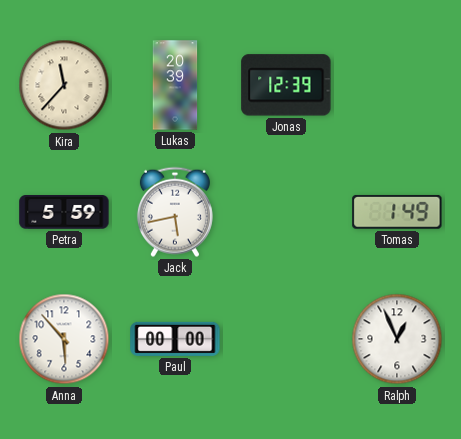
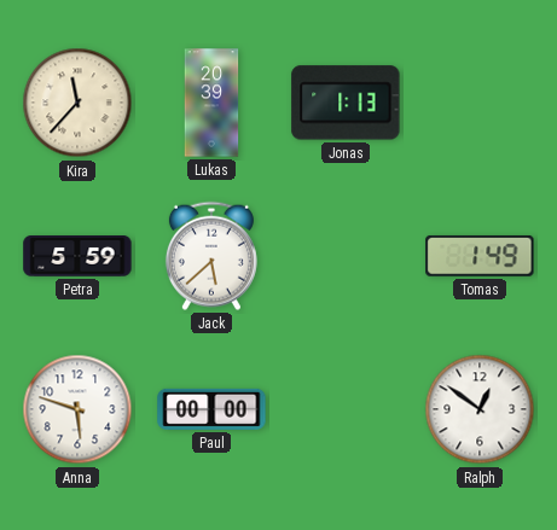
Jonas: 12:39 -> 1:13 (346, 103)
Jack: 5:43 -> 5:38 (211, 256)
Anna: 5:53 -> 5:48 (77, 409)
Ralph: 12:56 -> 12:51 (480, 409)
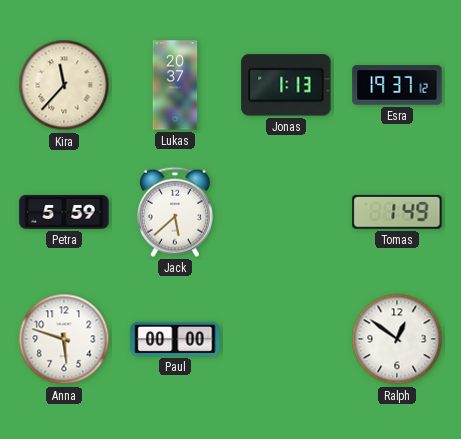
Lukas: 20:39 -> 20:37 (175, 85)
Esra: none -> 19:37 (397, 85)
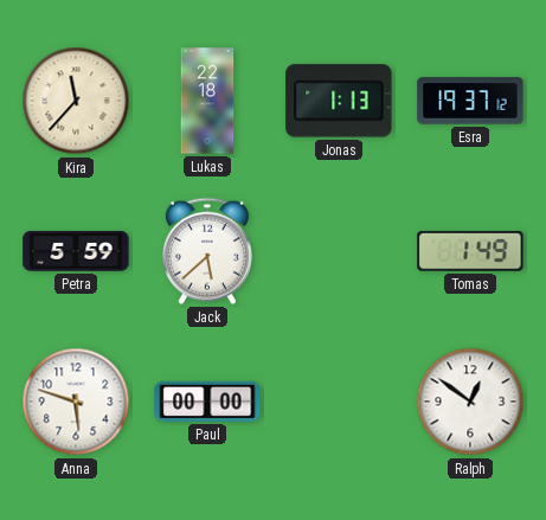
Lukas: 20:37 -> 22:18 (207, 101)
